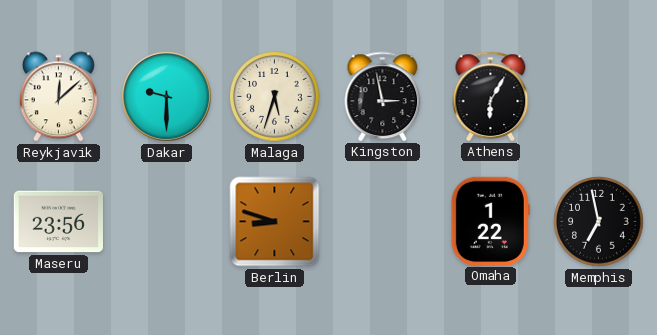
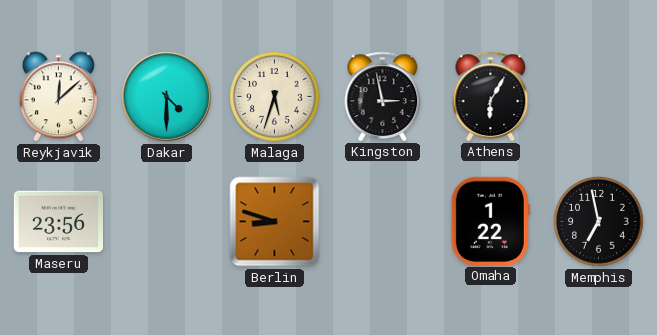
Dakar: 9:30 -> 4:30 (167, 97)
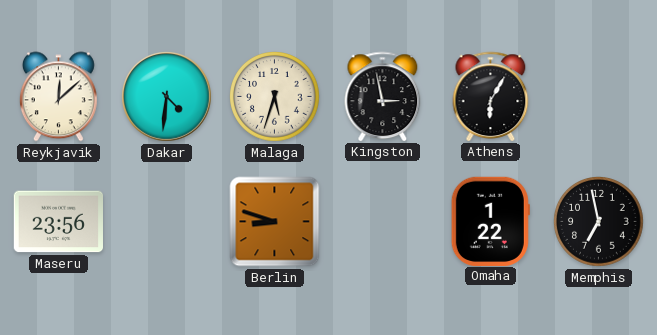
Dakar: 4:30 -> 4:31 (167, 97)
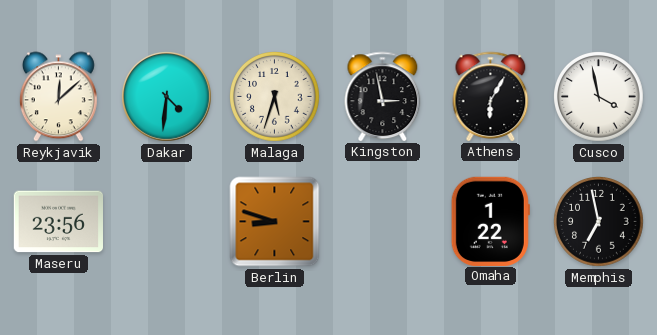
Cusco: none -> 3:58 (599, 97)
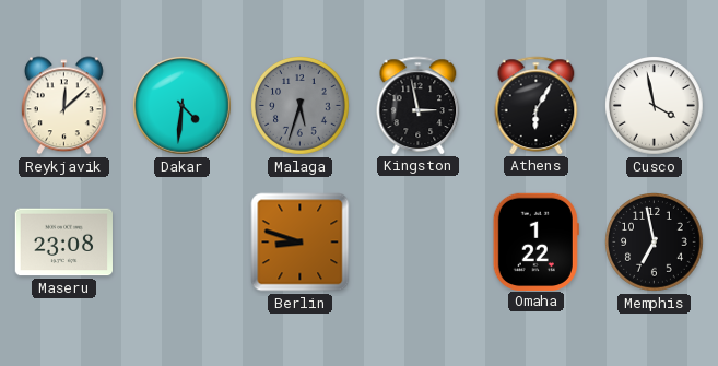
Malaga dial: cream -> grey (301, 106)
Maseru: 23:56 -> 23:08 (63, 243)
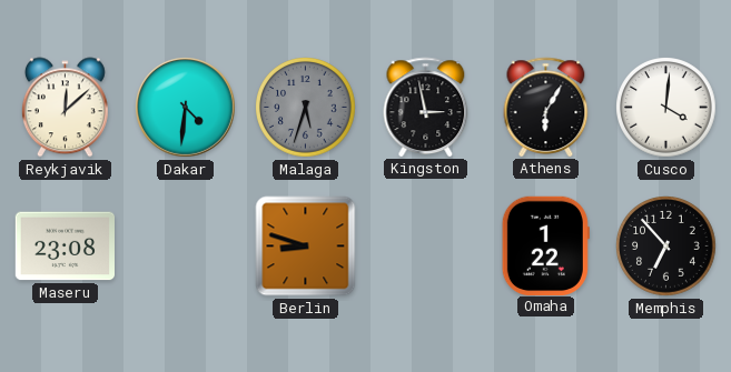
Cusco: 3:58 -> 4:01 (666, 108)
Memphis: 6:58 -> 6:53 (666, 247)
